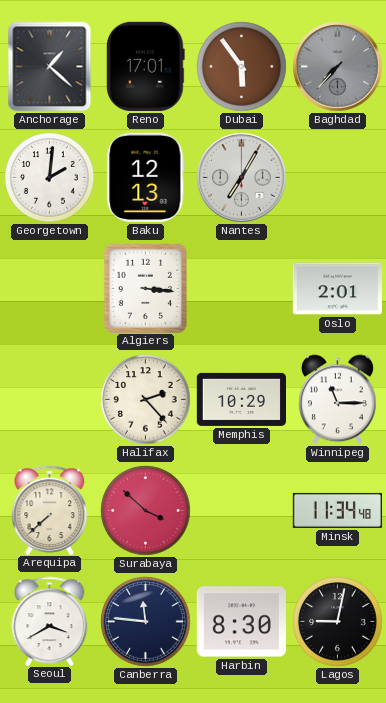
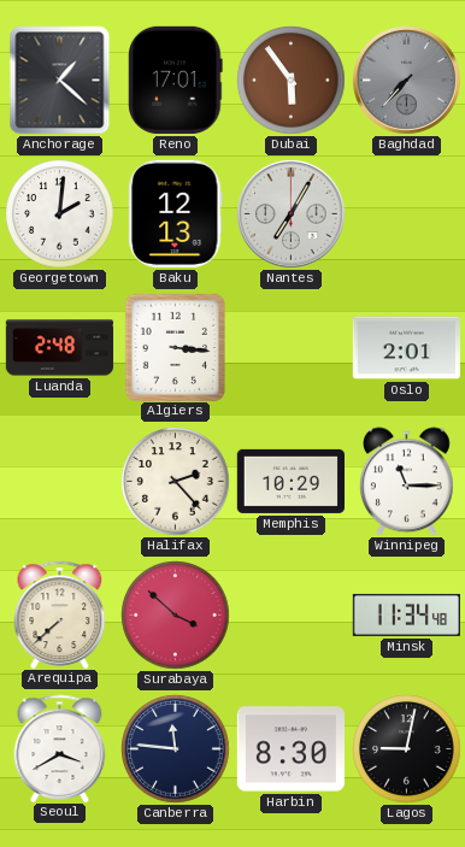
Luanda: none -> 2:48 (60, 348)
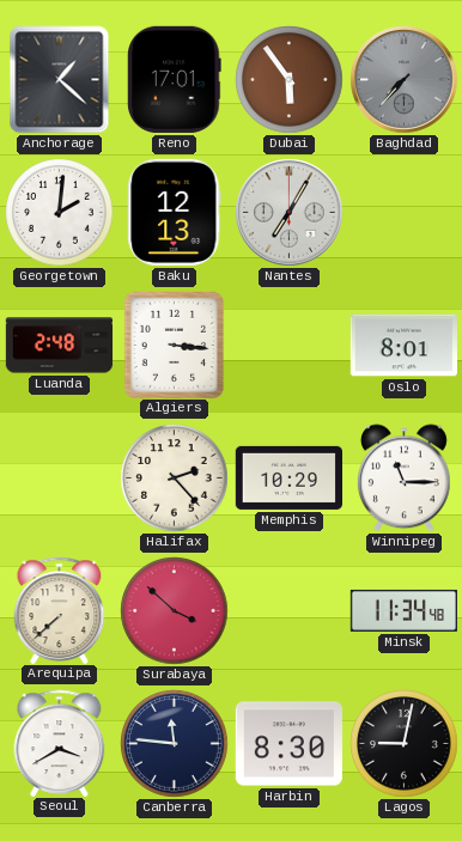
Oslo: 2:01 -> 8:01 (403, 346)
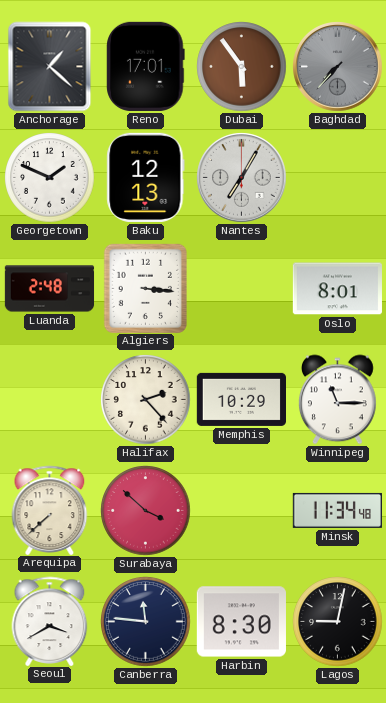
Georgetown: 2:01 -> 1:49 (50, 178)
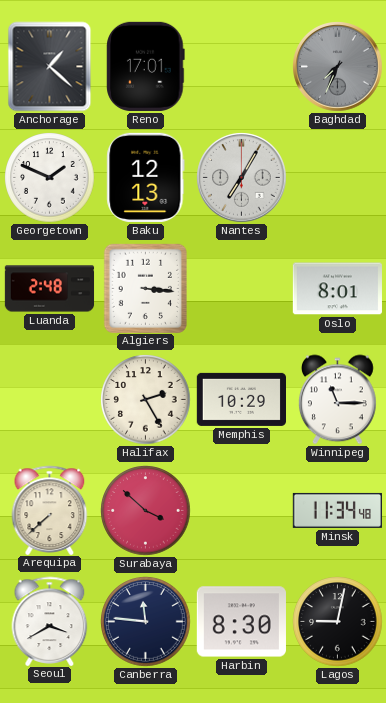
Dubai: 5:54 -> none (242, 67)
Baghdad: 7:37 -> 7:34 (338, 67)
Halifax: 2:23 -> 2:25 (146, 400)
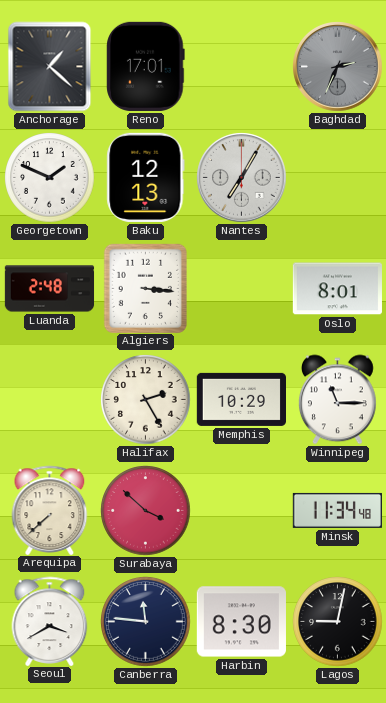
Baghdad: 7:34 -> 2:34 (338, 67)
